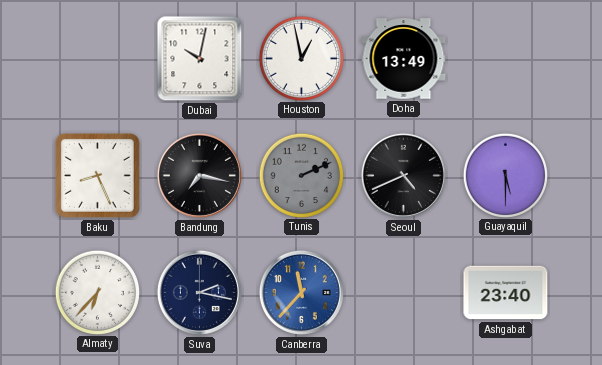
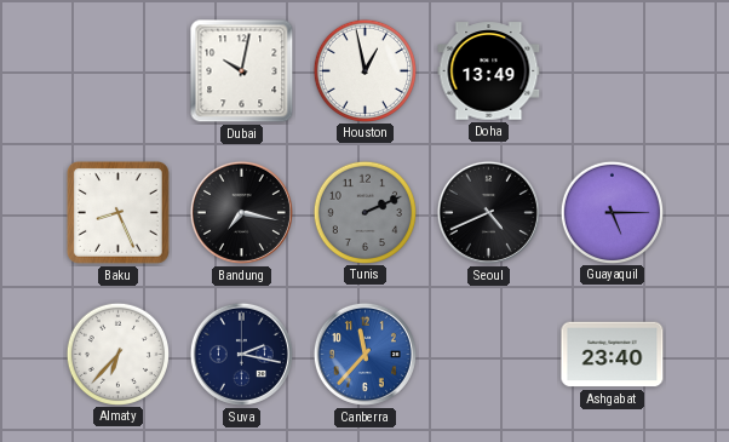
Guayaquil: 5:30 -> 5:15 (612, 212)
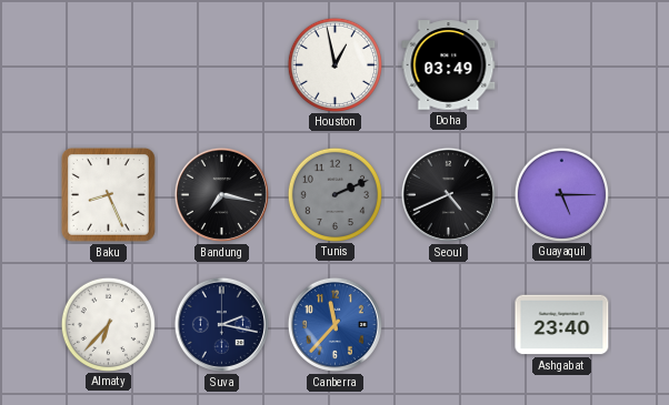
Dubai: 10:02 -> none (242, 71)
Doha: 13:49 -> 03:49 (449, 65)
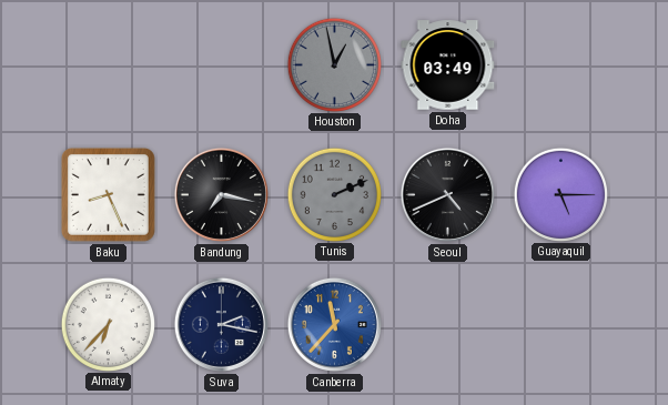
Houston dial: white -> grey (334, 64)
Ashgabat: 23:40 -> none (562, 325)
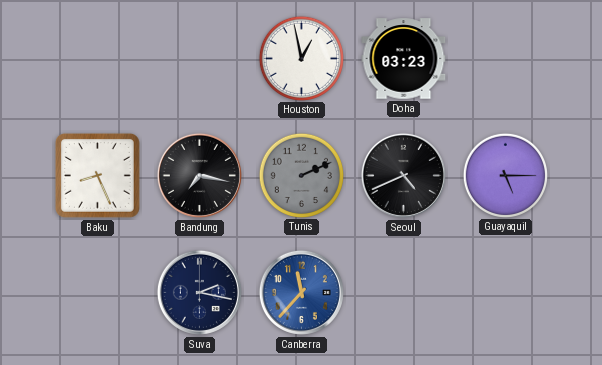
Houston dial: grey -> white (301, 58)
Doha: 03:49 -> 03:23 (404, 59)
Almaty: 6:37 -> none (108, 324)
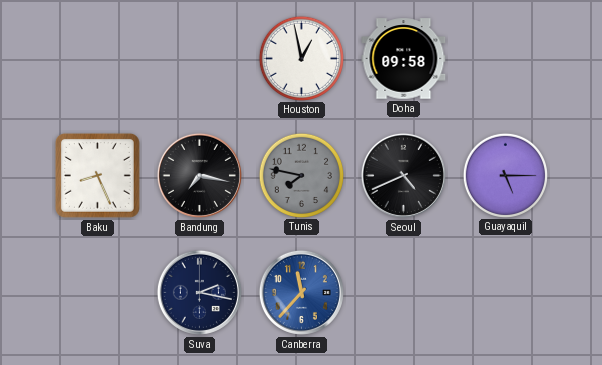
Doha: 03:23 -> 09:58 (404, 59)
Tunis: 2:11 -> 7:47 (301, 175)
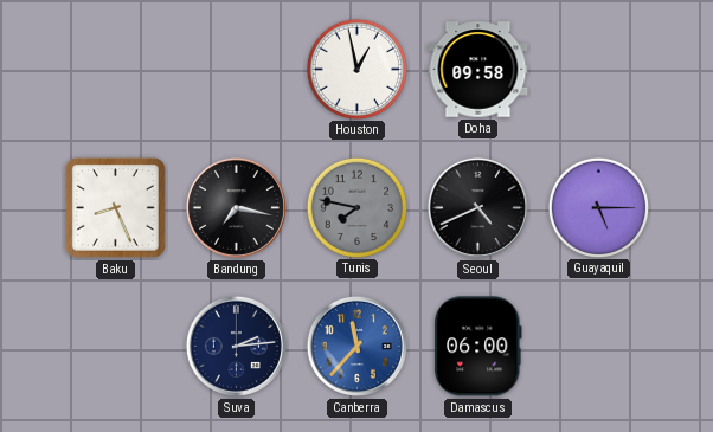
Suva: 2:17 -> 2:14 (236, 346)
Damascus: none -> 06:00 (477, 347)
